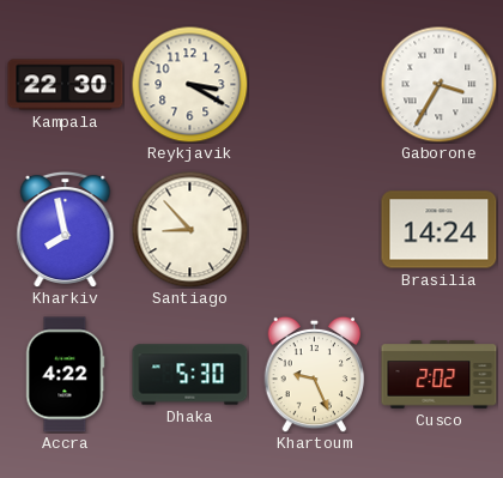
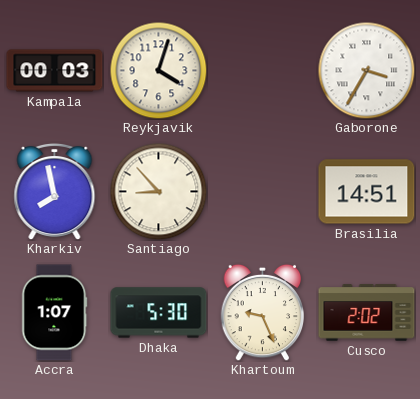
Kampala: 22:30 -> 00:03 (55, 71)
Reykjavik: 3:20 -> 4:03 (158, 70)
Brasilia: 14:24 -> 14:51 (367, 192)
Accra: 4:22 -> 1:07 (55, 313)
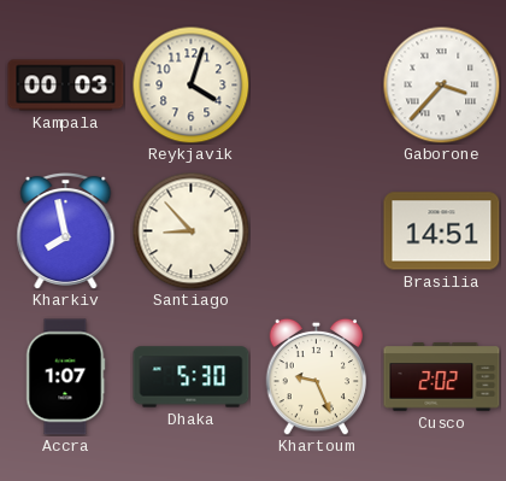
Gaborone: 3:35 -> 3:37 (441, 84)
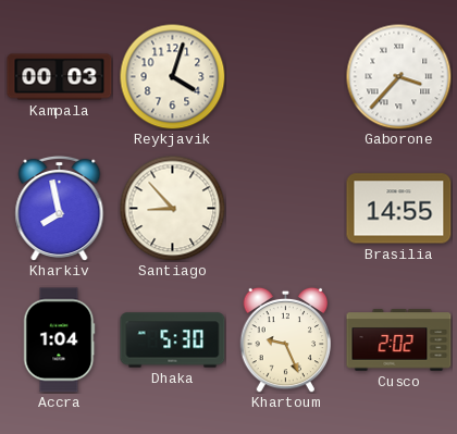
Brasilia: 14:51 -> 14:55 (399, 209)
Accra: 1:07 -> 1:04 (60, 340)
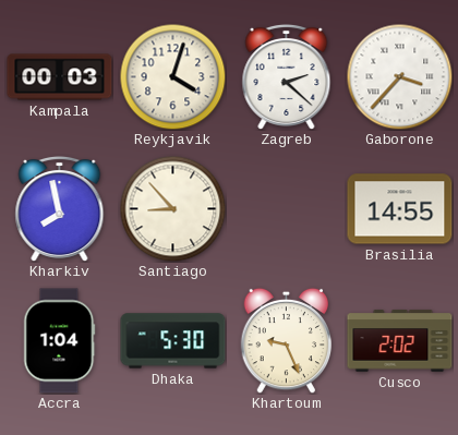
Zagreb: none -> 2:22 (287, 76)
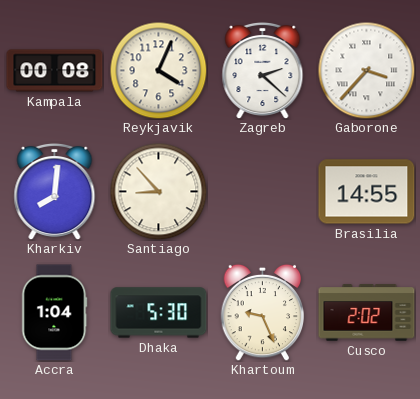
Kampala: 00:03 -> 00:08 (55, 71)
Reykjavik: 4:03 -> 4:04 (158, 70)
Kharkiv: 7:58 -> 8:01 (55, 191)
